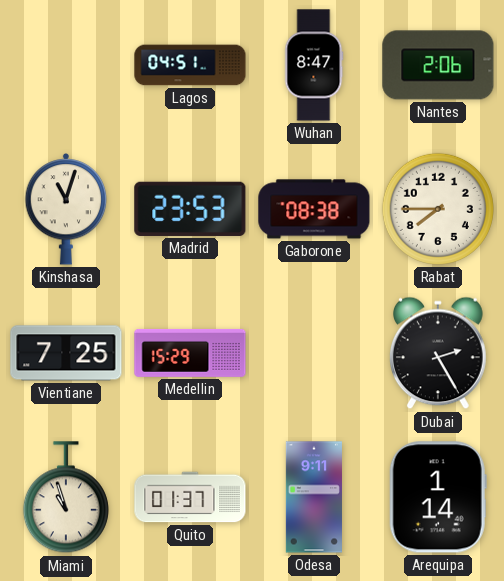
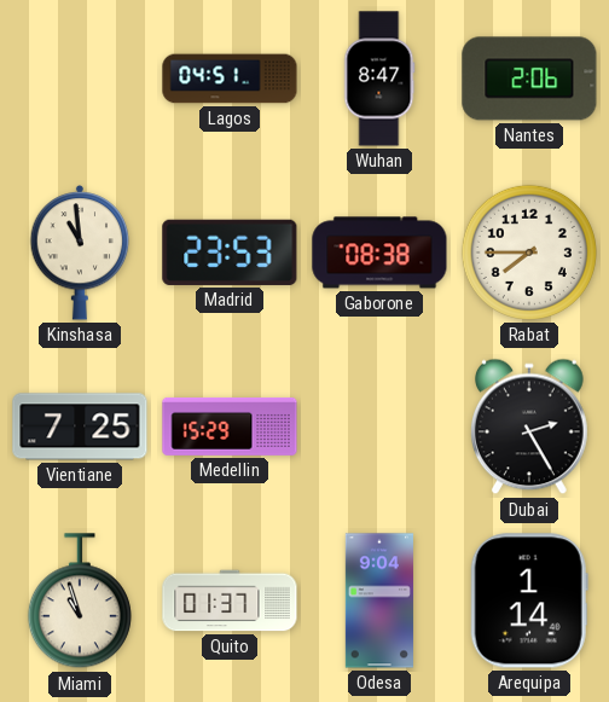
Kinshasa: 11:03 -> 10:59 (80, 253)
Odesa: 9:11 -> 9:04 (379, 601)
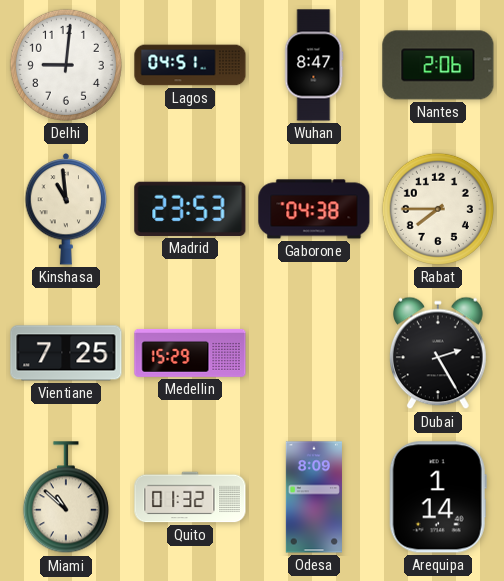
Delhi: none -> 9:01 (66, 65)
Gaborone: 08:38 -> 04:38 (314, 209)
Miami: 10:57 -> 10:52 (66, 498)
Quito: 01:37 -> 01:32 (190, 497)
Odesa: 9:04 -> 8:09 (314, 497)
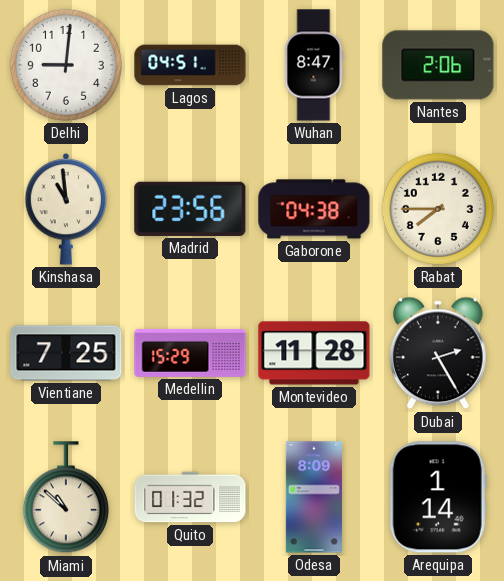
Madrid: 23:53 -> 23:56 (190, 209)
Montevideo: none -> 11:28 (314, 353)
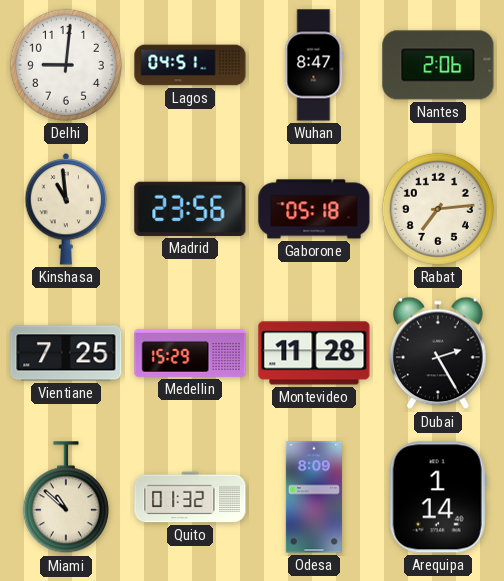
Gaborone: 04:38 -> 05:18 (314, 209)
Rabat: 7:45 -> 7:14 (438, 209)
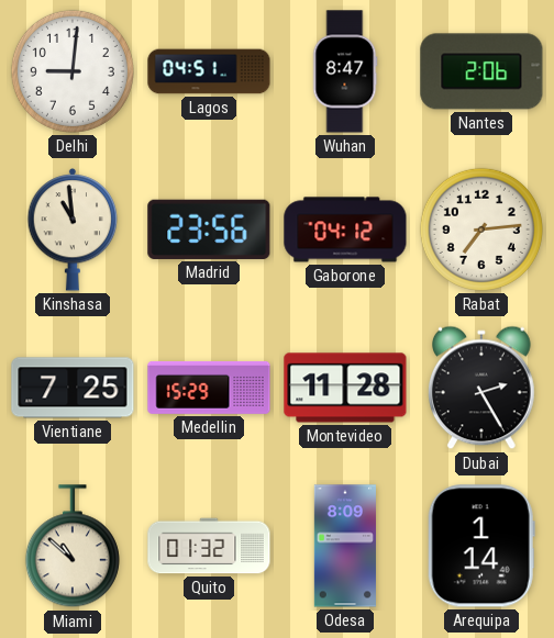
Gaborone: 05:18 -> 04:12 (345, 230)
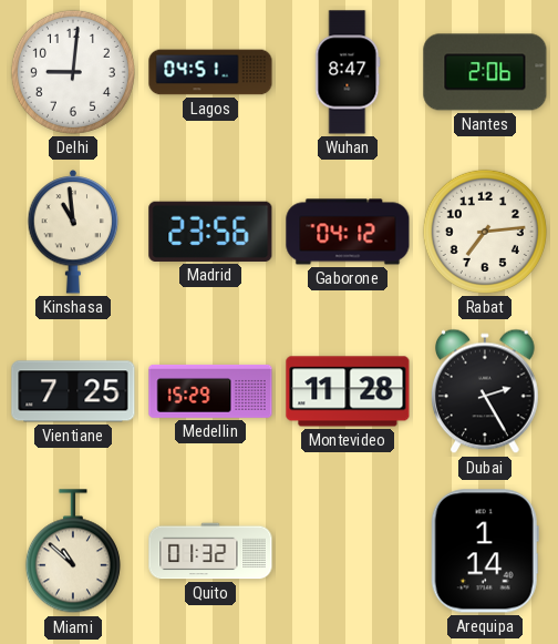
Odesa: 8:09 -> none (345, 546)
